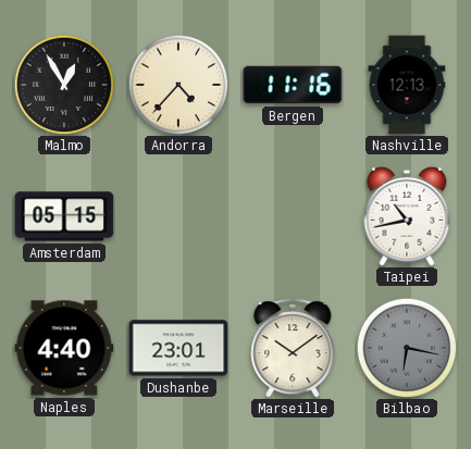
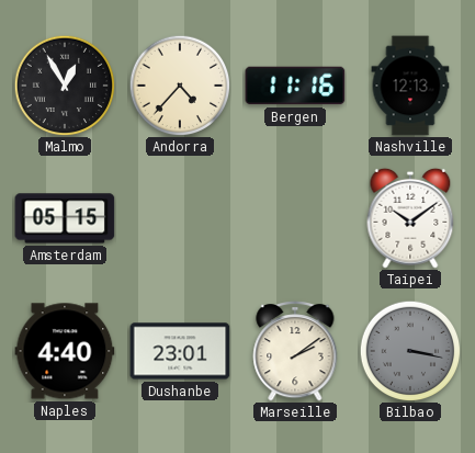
Taipei: 10:43 -> 10:09 (410, 218)
Marseille: 10:09 -> 2:09 (295, 351)
Bilbao: 6:17 -> 3:17 (410, 351)
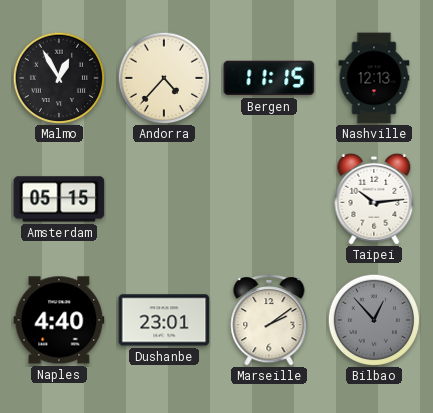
Bergen: 11:16 -> 11:15 (269, 78)
Taipei: 10:09 -> 10:14 (374, 199)
Bilbao: 3:17 -> 12:53 (374, 320)
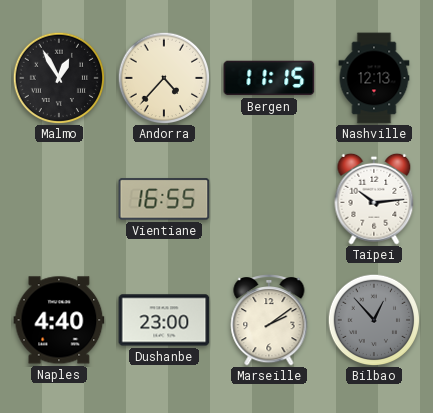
Amsterdam: 05:15 -> none (59, 199)
Vientiane: none -> 16:55 (164, 199)
Dushanbe: 23:01 -> 23:00 (164, 320)
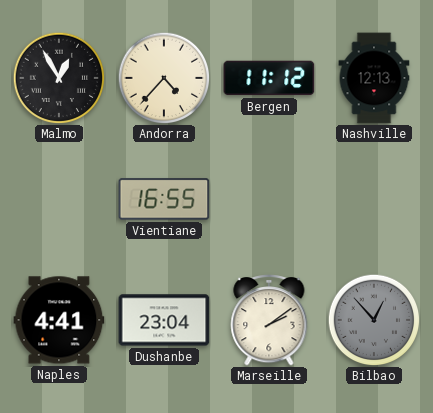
Bergen: 11:15 -> 11:12 (269, 78)
Taipei: 10:14 -> none (374, 199)
Naples: 4:40 -> 4:41 (59, 320)
Dushanbe: 23:00 -> 23:04 (164, 320)
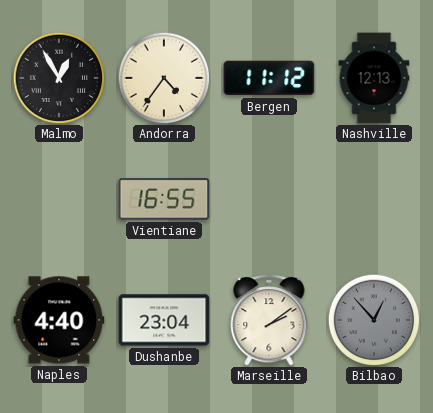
Andorra: 4:37 -> 4:36 (164, 78)
Naples: 4:41 -> 4:40 (59, 320)
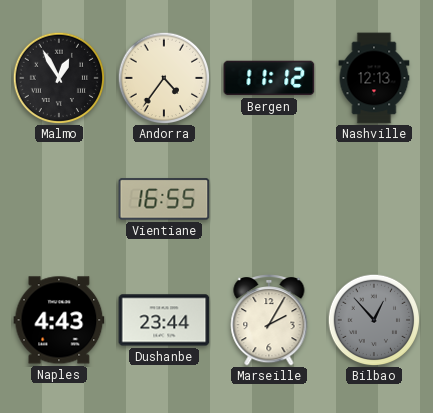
Naples: 4:40 -> 4:43 (59, 320)
Dushanbe: 23:04 -> 23:44 (164, 320)
Marseille: 2:09 -> 2:05 (269, 320)
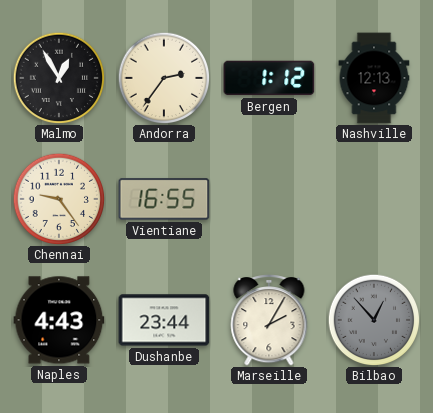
Andorra: 4:36 -> 2:36 (164, 78)
Bergen: 11:12 -> 1:12 (269, 78)
Chennai: none -> 9:24 (59, 199)
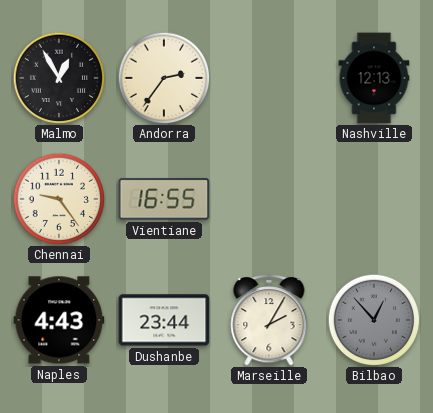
Bergen: 1:12 -> none (269, 78)
